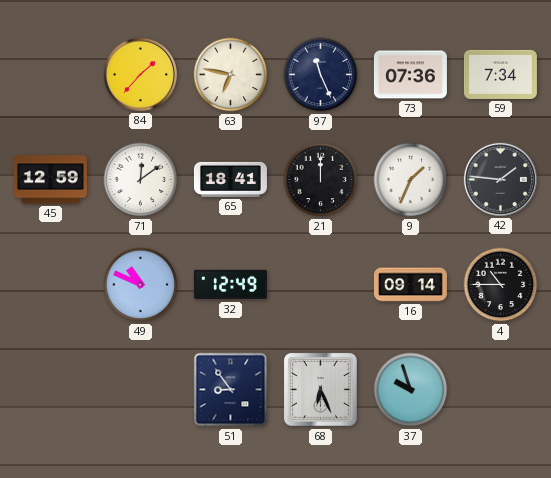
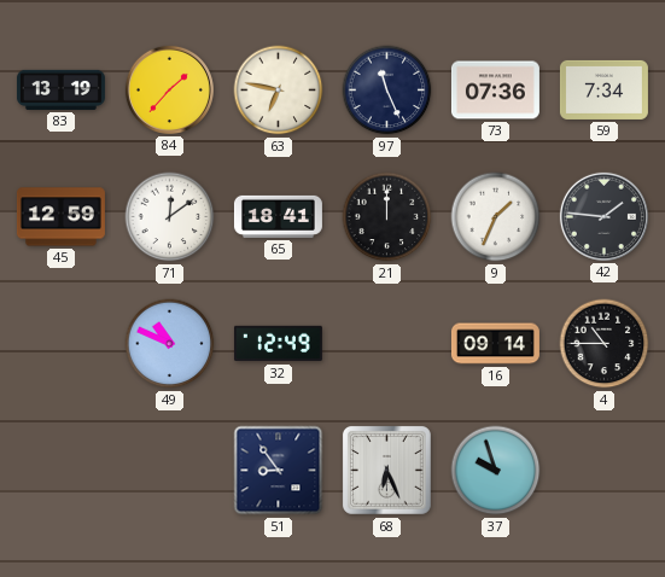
83: none -> 13:19 (60, 89)
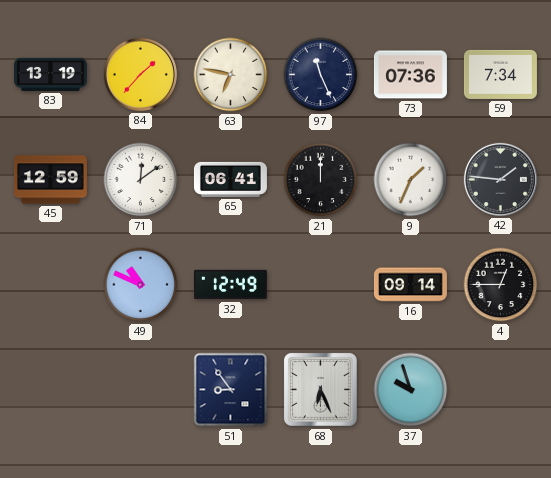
65: 18:41 -> 06:41 (230, 179)
4: 10:45 -> 12:45 (501, 285)
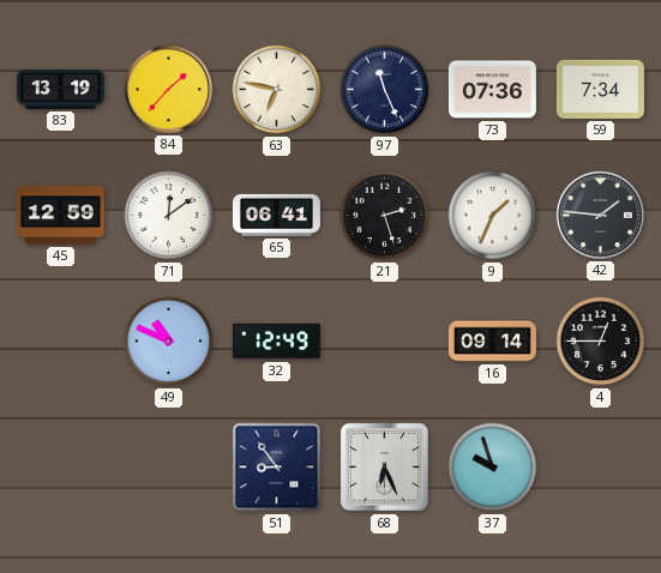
21: 12:00 -> 2:27 (385, 216)
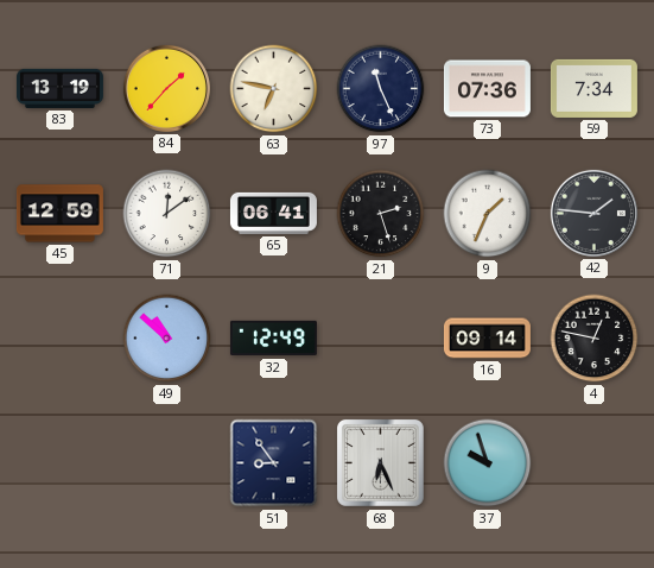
49: 10:49 -> 10:52 (167, 339)
4: 12:45 -> 12:47 (595, 339)
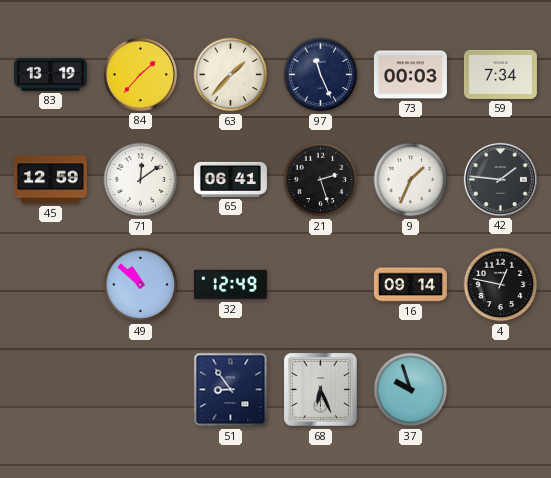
63: 6:47 -> 1:37 (231, 75)
73: 07:36 -> 00:03 (410, 75)
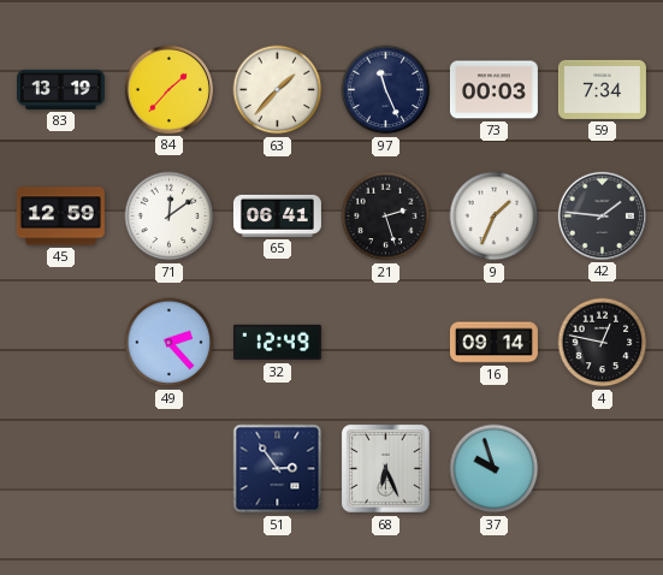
49: 10:52 -> 2:23 (170, 343)
51: 8:54 -> 2:54 (278, 469)
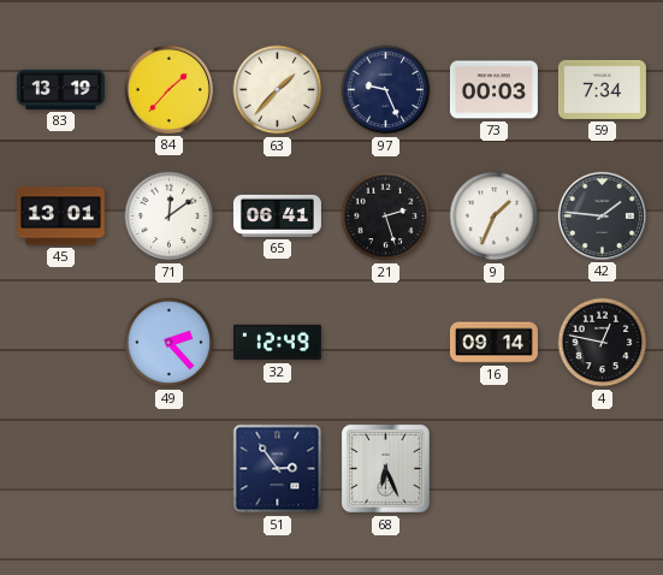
97: 11:26 -> 9:26 (386, 90)
45: 12:59 -> 13:01 (60, 217)
37: 9:57 -> none (495, 469)
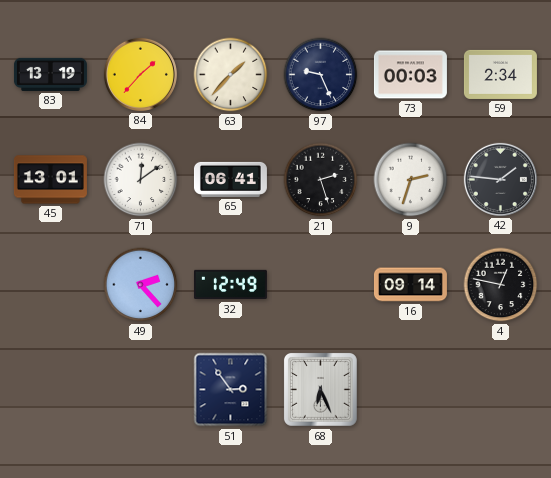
59: 7:34 -> 2:34 (500, 74)
9: 1:34 -> 2:33 (411, 180)
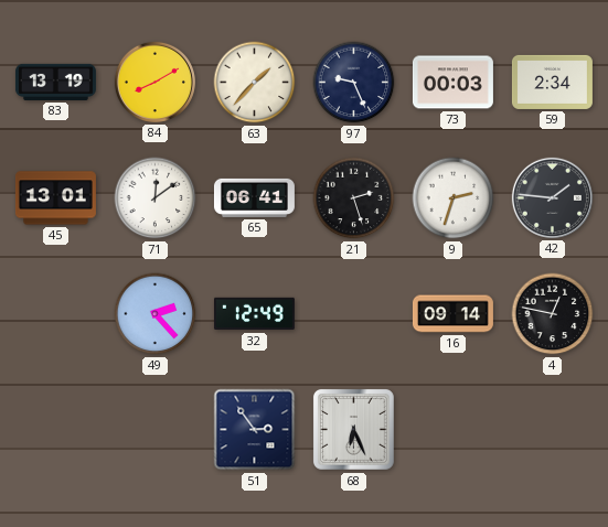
84: 1:37 -> 8:10 (154, 82)
